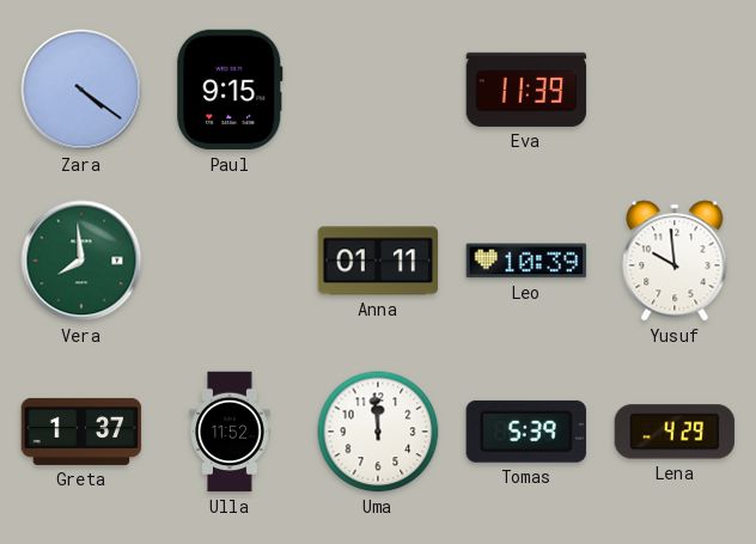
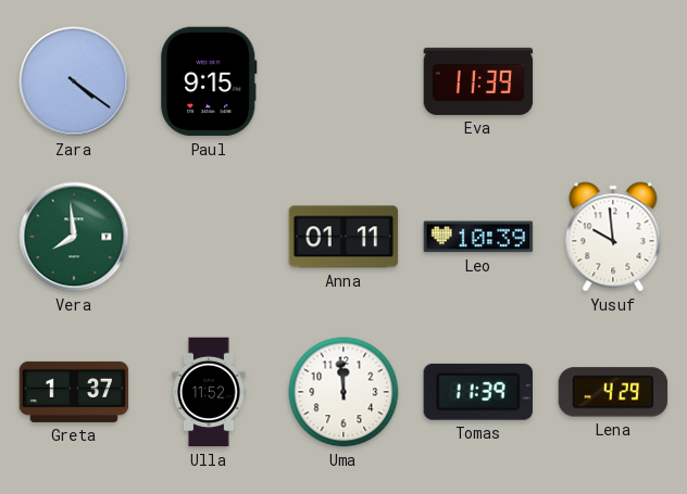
Tomas: 5:39 -> 11:39 (478, 392)
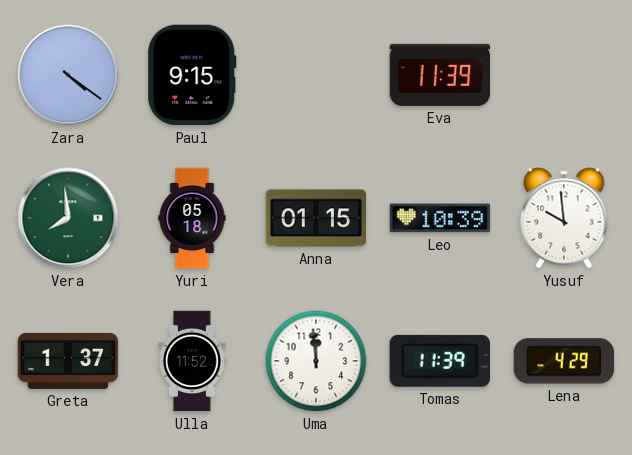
Yuri: none -> 05:18 (192, 218)
Anna: 01:11 -> 01:15 (316, 218)
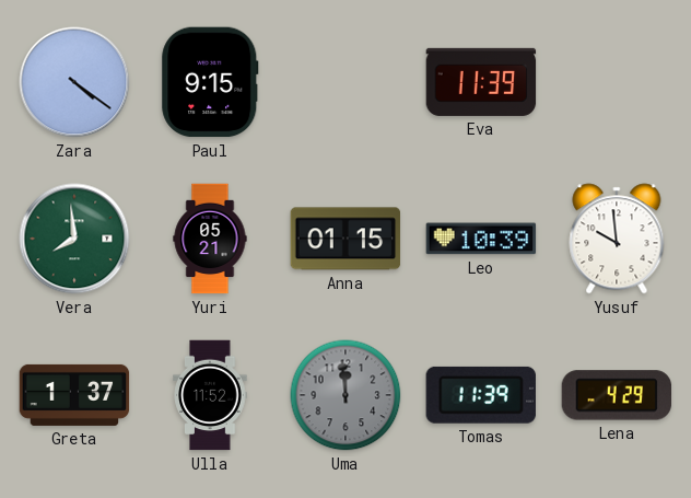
Yuri: 05:18 -> 05:21 (210, 239)
Uma dial: white -> grey (345, 395)
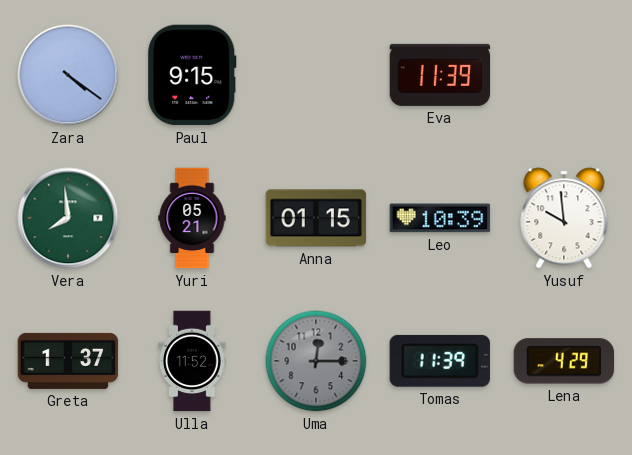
Uma: 11:59 -> 12:15 (316, 361)
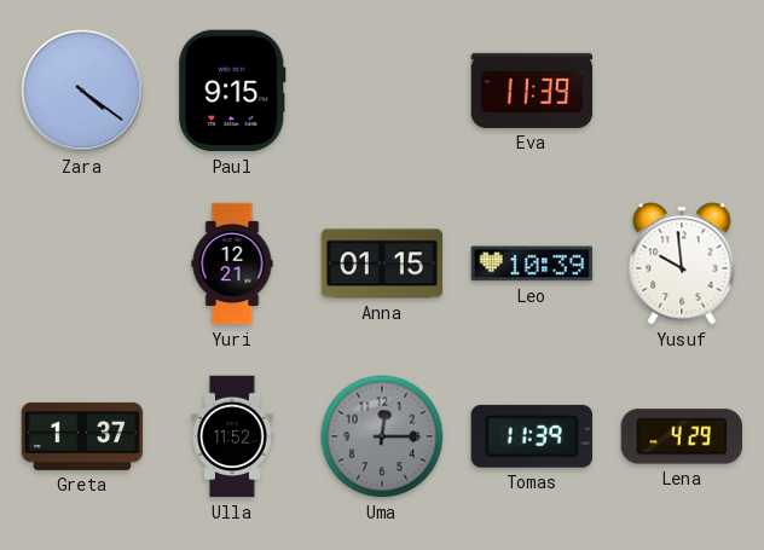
Vera: 7:59 -> none (68, 218)
Yuri: 05:21 -> 12:21 (232, 264)
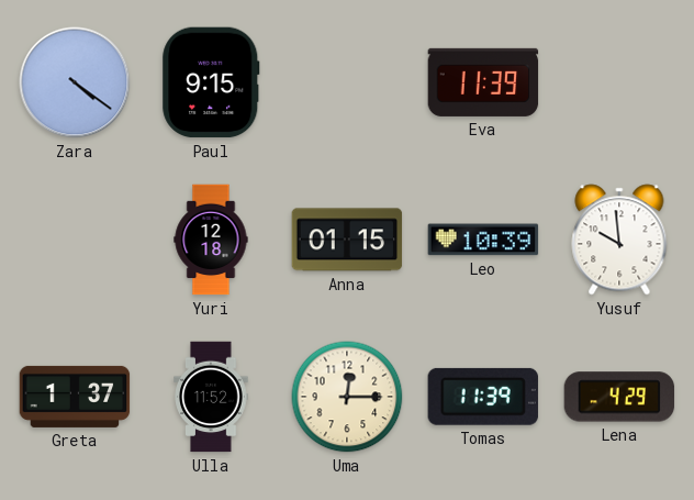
Yuri: 12:21 -> 12:18 (211, 240)
Uma dial: grey -> cream (347, 397)
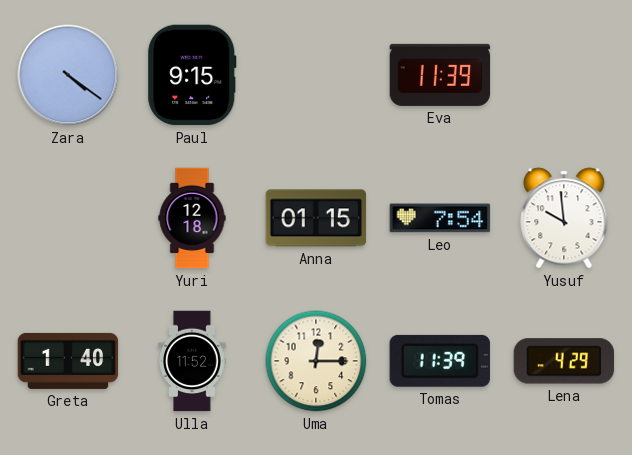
Leo: 10:39 -> 7:54 (440, 218)
Greta: 1:37 -> 1:40 (68, 361)
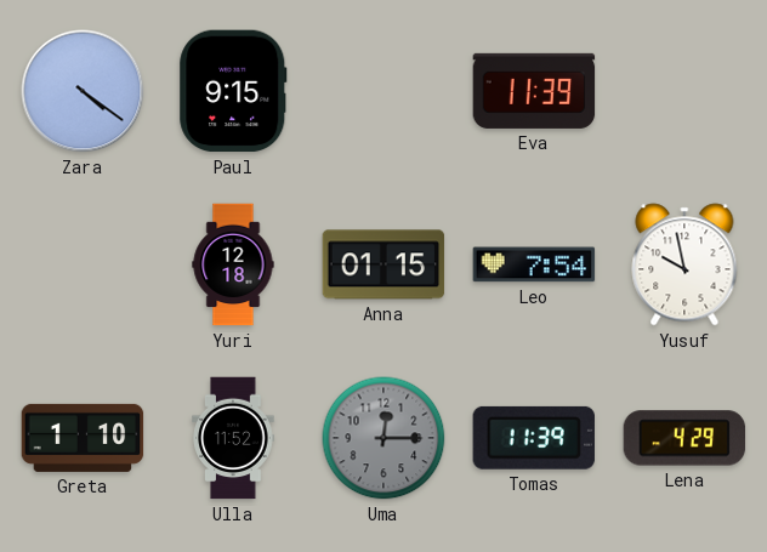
Yusuf: 9:59 -> 9:58 (684, 264)
Greta: 1:40 -> 1:10 (83, 438)
Uma dial: cream -> grey (383, 438)
